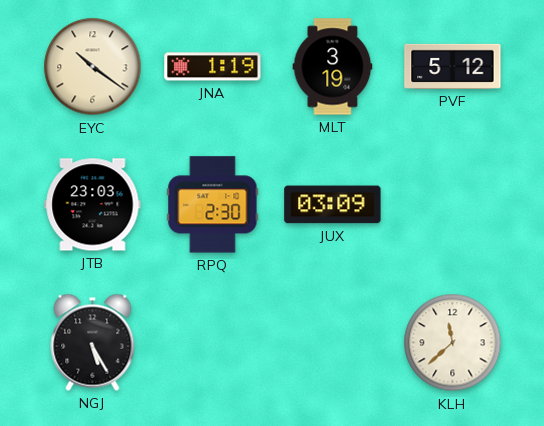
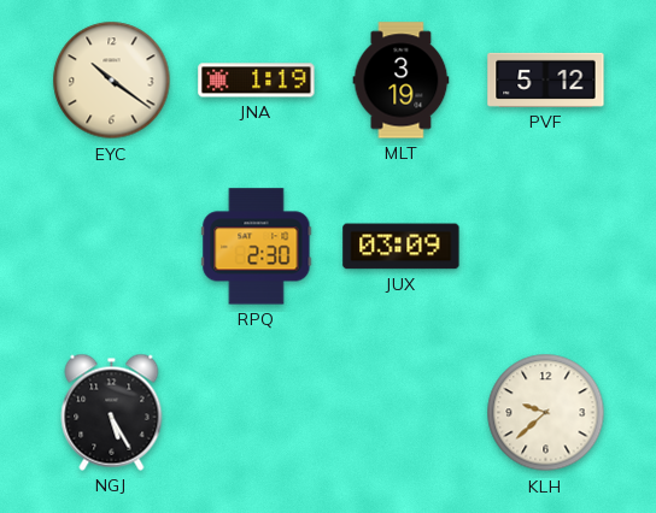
JTB: 23:03 -> none (93, 205)
KLH: 11:38 -> 9:38 (546, 413)
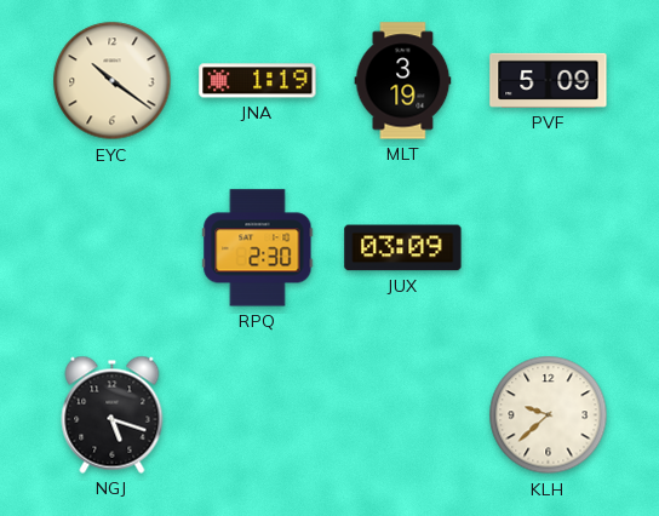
PVF: 5:12 -> 5:09 (549, 80)
NGJ: 5:25 -> 5:18 (113, 414)
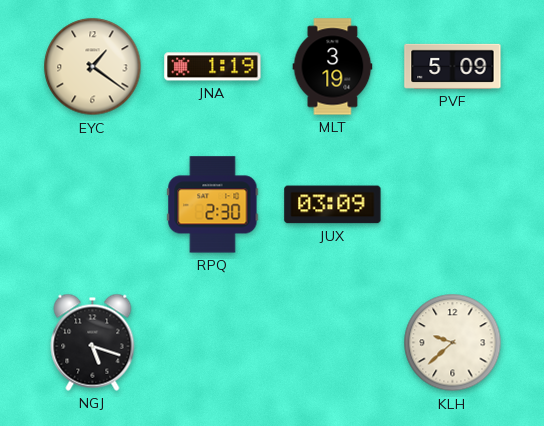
EYC: 10:21 -> 1:21 (93, 67)
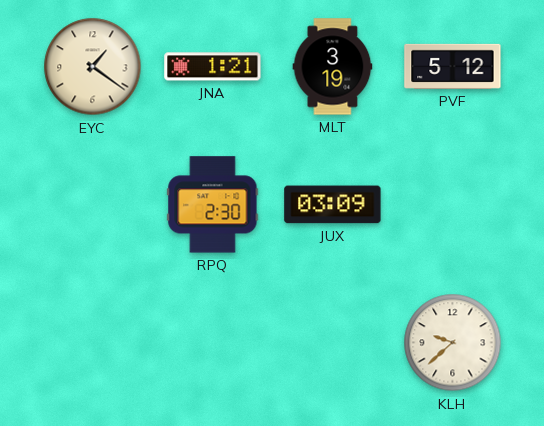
JNA: 1:19 -> 1:21 (213, 67)
PVF: 5:09 -> 5:12 (453, 66)
NGJ: 5:18 -> none (93, 342)
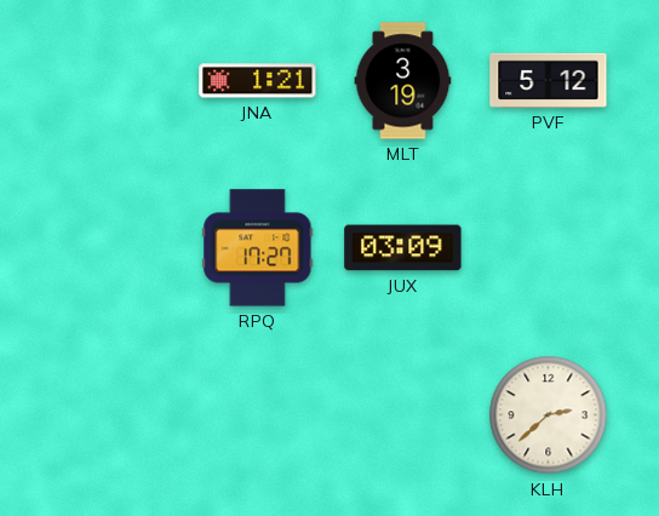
EYC: 1:21 -> none (93, 67)
RPQ: 2:30 -> 17:27 (258, 248)
KLH: 9:38 -> 2:38 (549, 415)
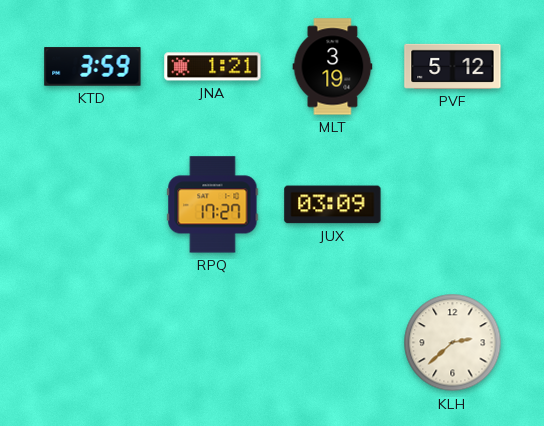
KTD: none -> 3:59 (93, 67)
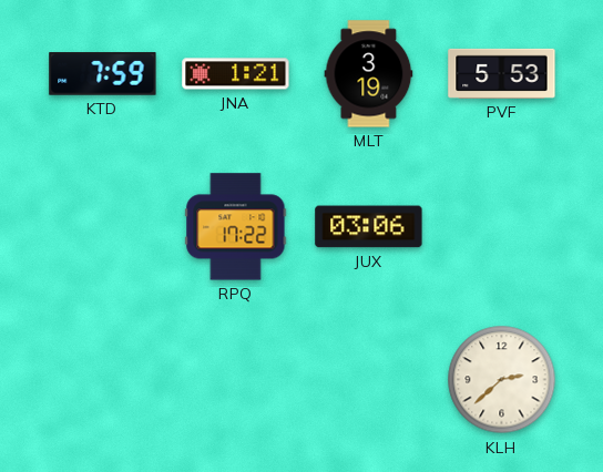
KTD: 3:59 -> 7:59 (103, 74)
PVF: 5:12 -> 5:53 (502, 73)
RPQ: 17:27 -> 17:22 (236, 227)
JUX: 03:09 -> 03:06 (369, 227)
